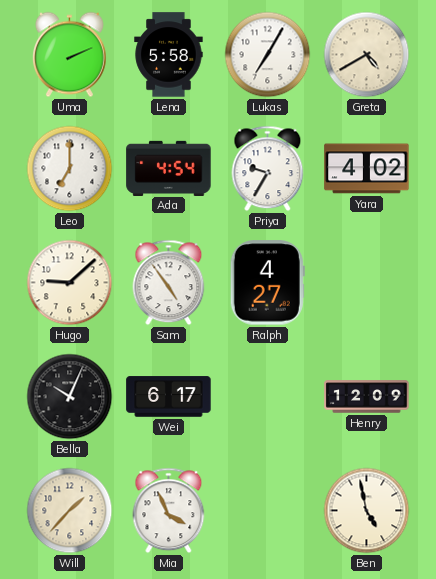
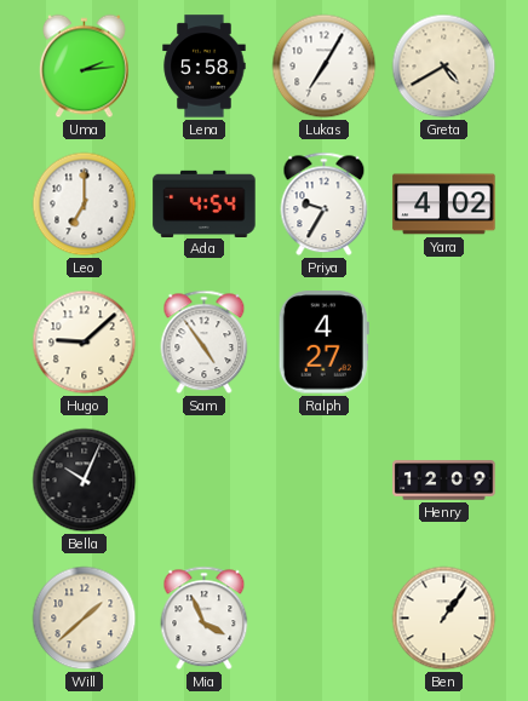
Uma: 2:11 -> 2:14 (85, 67)
Wei: 6:17 -> none (169, 397)
Will: 1:37 -> 1:38 (85, 619)
Ben: 4:58 -> 1:06 (444, 619)
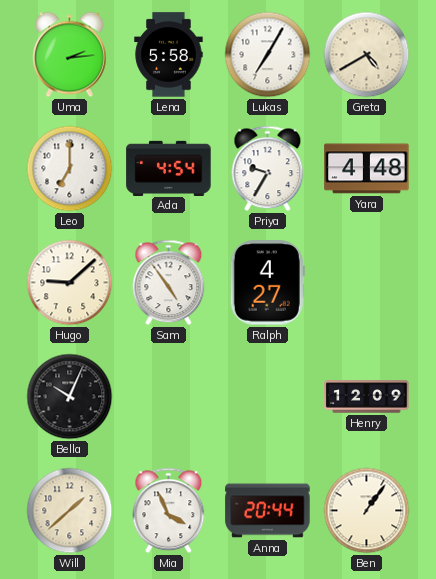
Yara: 4:02 -> 4:48 (367, 169)
Anna: none -> 20:44 (268, 511)
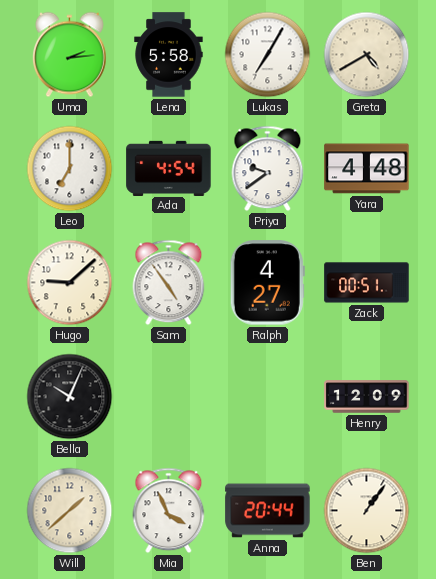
Priya: 9:35 -> 9:39 (268, 169)
Zack: none -> 00:51 (367, 283)
